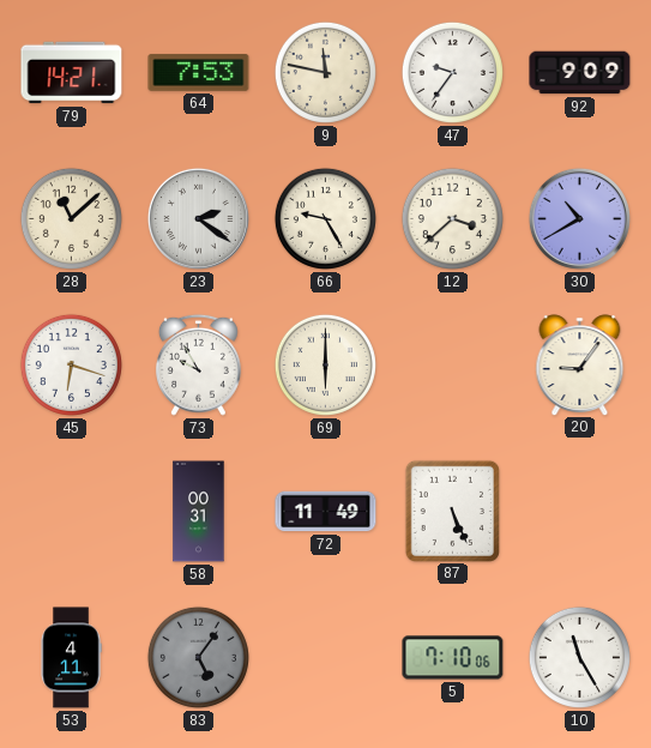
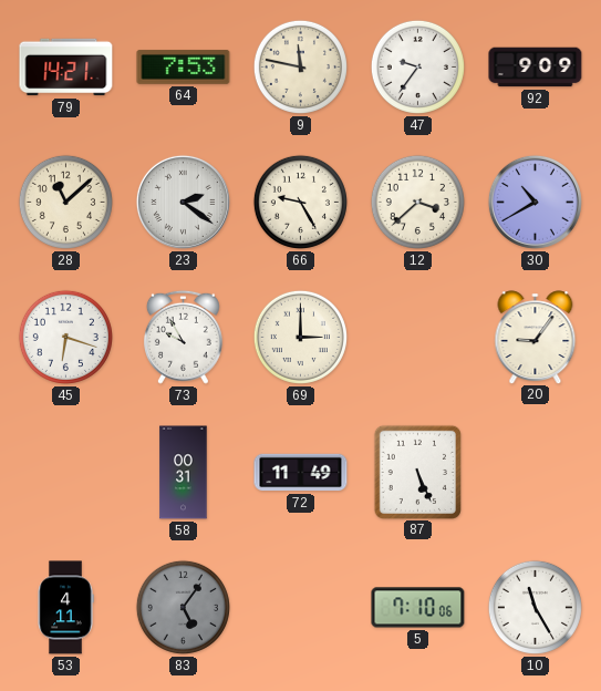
69: 6:00 -> 3:00 (300, 337)
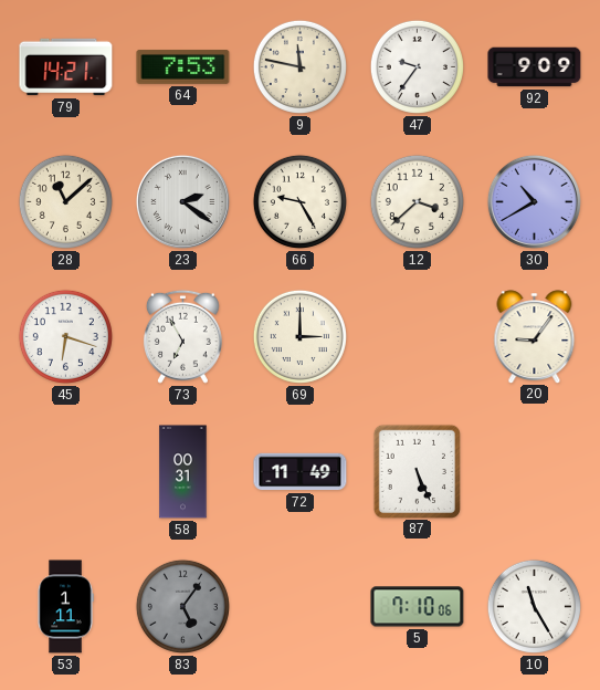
73: 9:55 -> 6:55 (182, 336)
53: 4:11 -> 1:11 (65, 607)
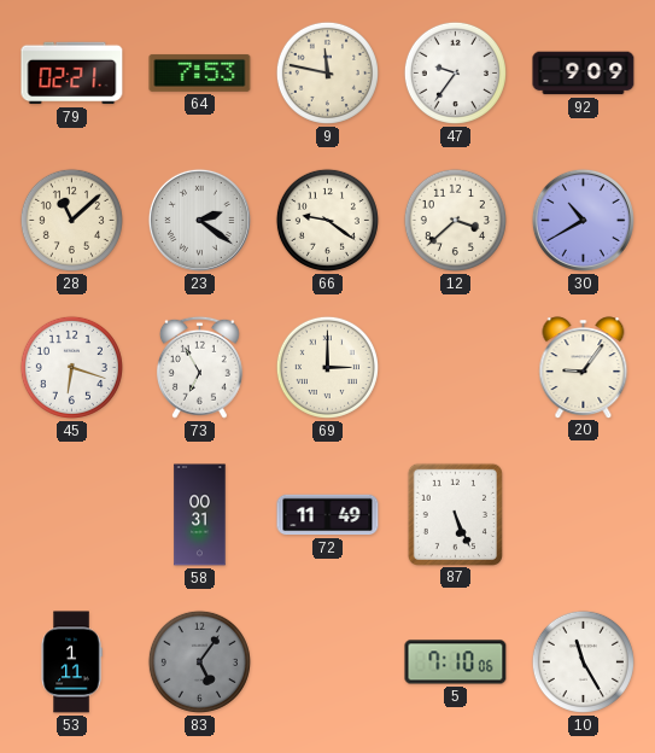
79: 14:21 -> 02:21 (72, 74)
66: 9:25 -> 9:21 (327, 220)
